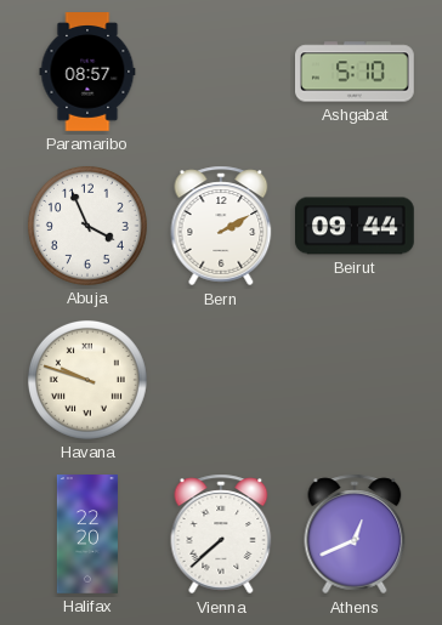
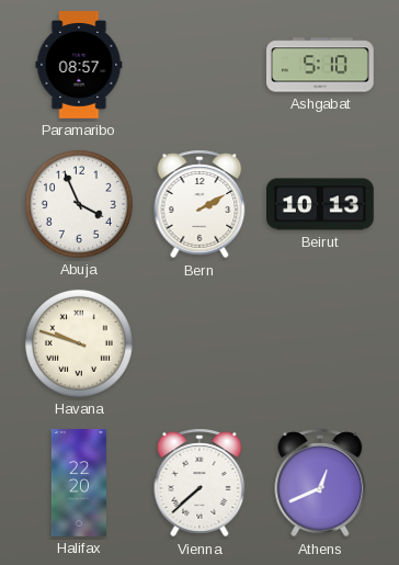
Beirut: 09:44 -> 10:13 (320, 204)
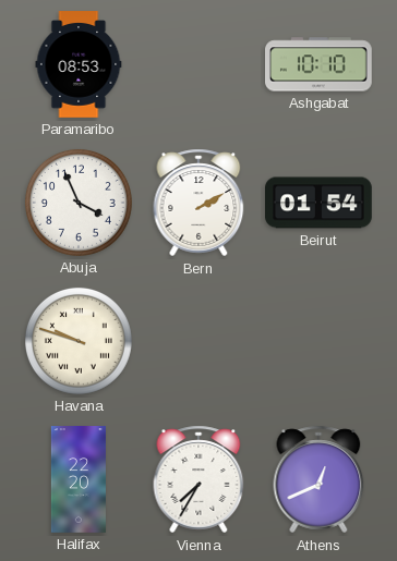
Paramaribo: 08:57 -> 08:53 (79, 64)
Ashgabat: 5:10 -> 10:10 (320, 64)
Beirut: 10:13 -> 01:54 (318, 203)
Vienna: 7:38 -> 7:35 (198, 479)
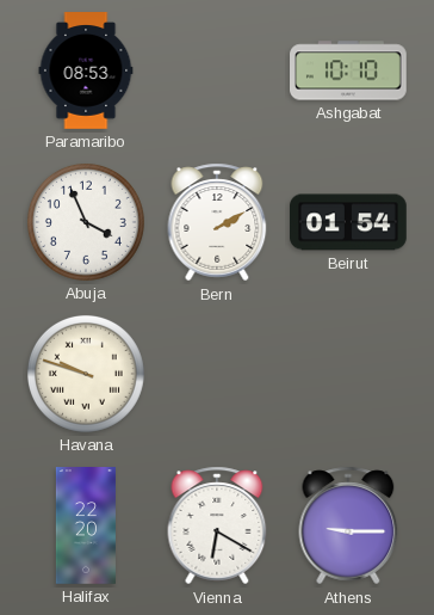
Vienna: 7:35 -> 6:20 (217, 525)
Athens: 12:41 -> 9:15 (348, 525)
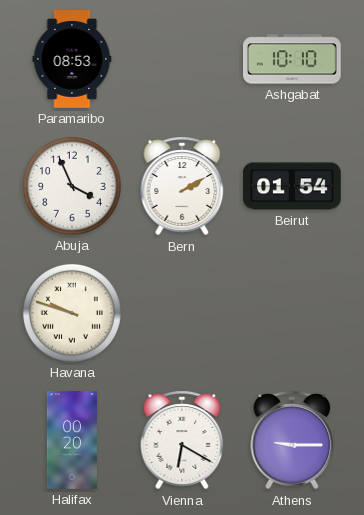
Halifax: 22:20 -> 00:20 (72, 440)
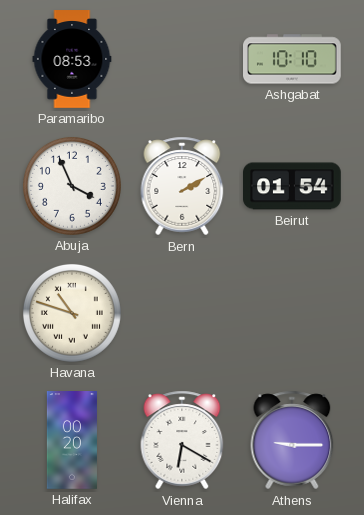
Havana: 9:48 -> 10:48 (72, 313)
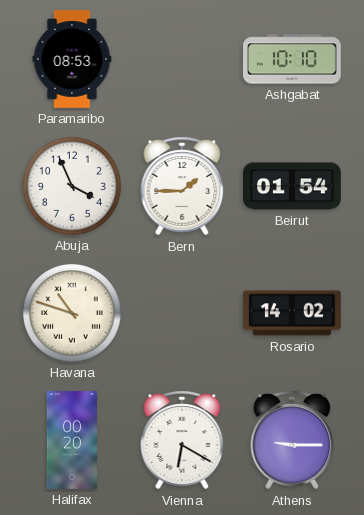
Bern: 2:10 -> 1:45 (182, 186)
Rosario: none -> 14:02 (293, 313)
